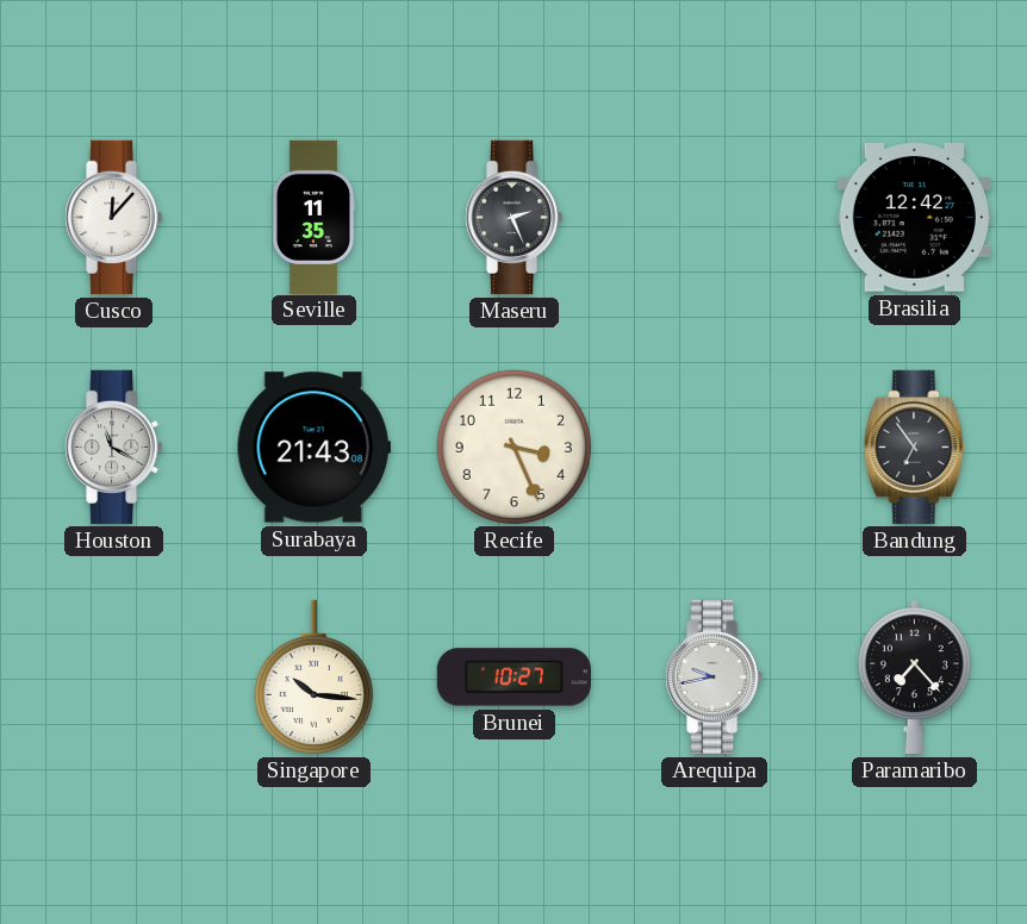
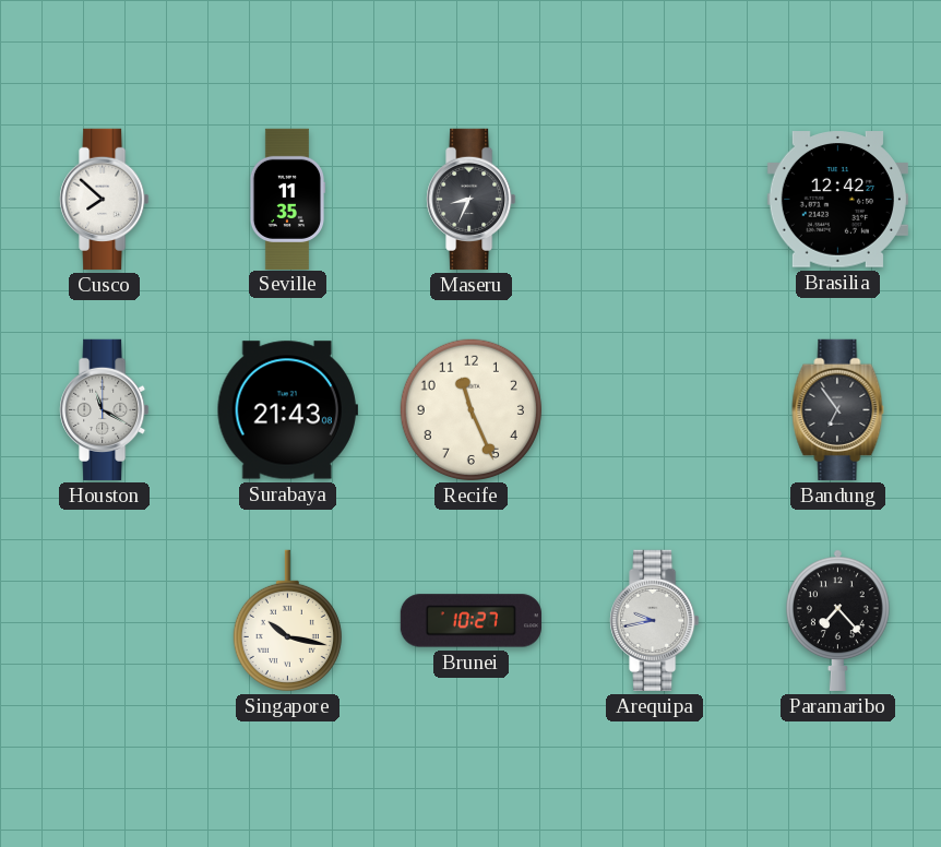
Cusco: 12:07 -> 7:52 (105, 199)
Maseru: 2:26 -> 8:34 (472, 199)
Recife: 3:26 -> 11:26 (470, 409)
Singapore: 10:16 -> 10:17 (287, 620)
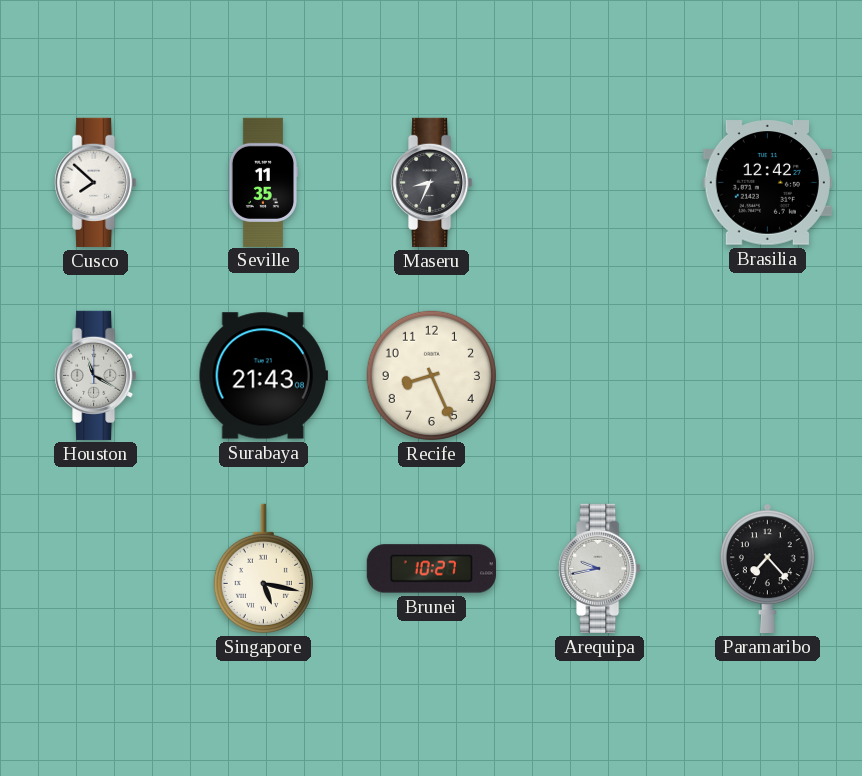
Recife: 11:26 -> 8:26 (431, 375)
Bandung: 6:54 -> none (838, 409)
Singapore: 10:17 -> 5:17 (263, 568)
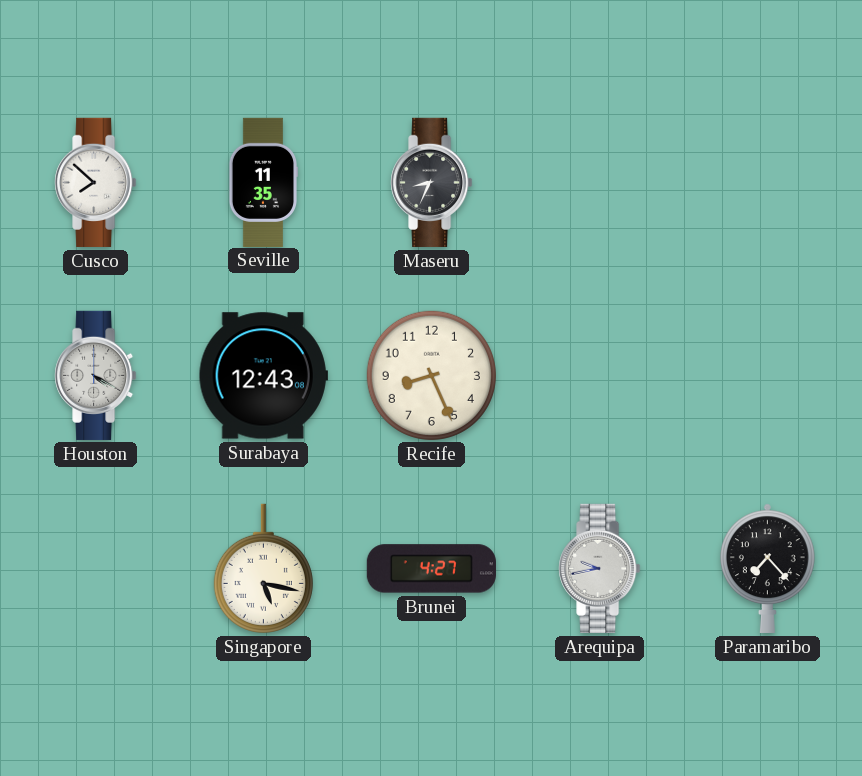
Brasilia: 12:42 -> none (767, 183)
Houston: 11:20 -> 4:20 (96, 375)
Surabaya: 21:43 -> 12:43 (263, 376)
Brunei: 10:27 -> 4:27 (431, 569)
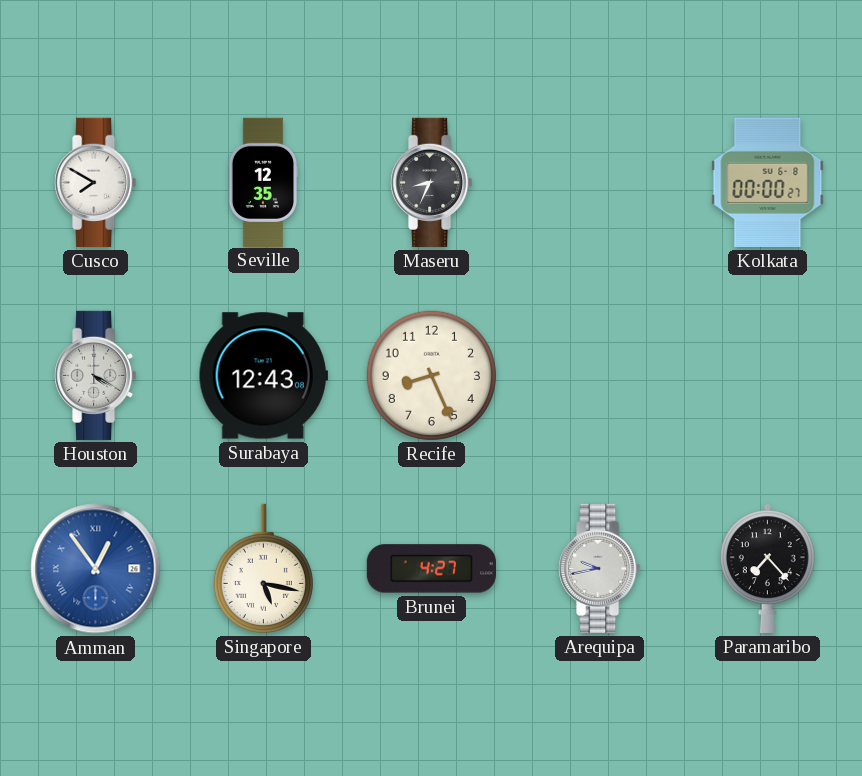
Cusco: 7:52 -> 7:50 (96, 182)
Seville: 11:35 -> 12:35 (262, 182)
Kolkata: none -> 00:00 (768, 182)
Amman: none -> 12:54 (96, 569)
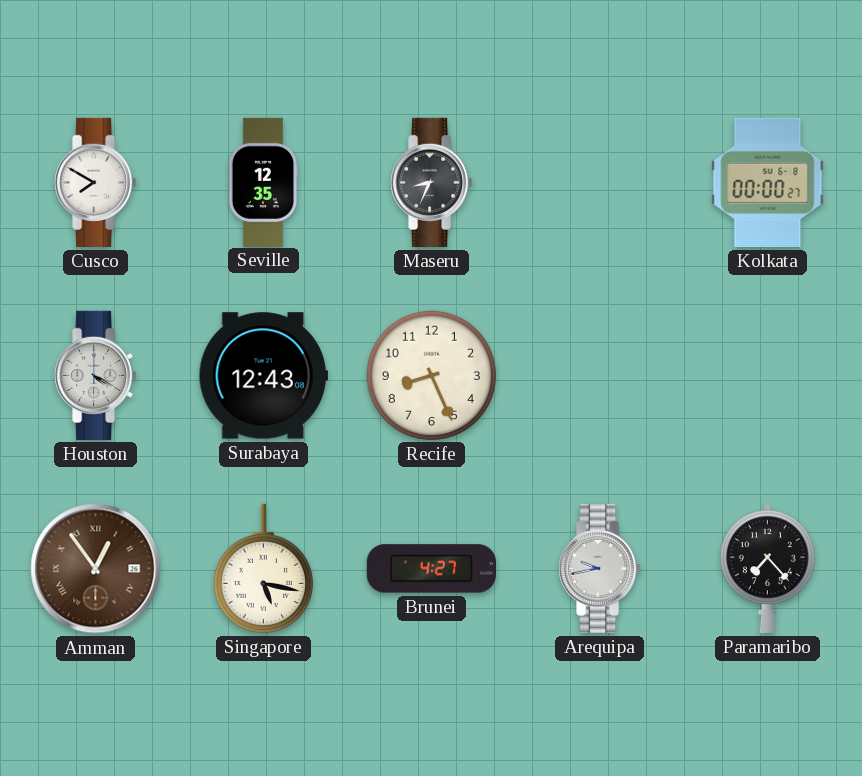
Amman dial: blue -> brown (96, 569)
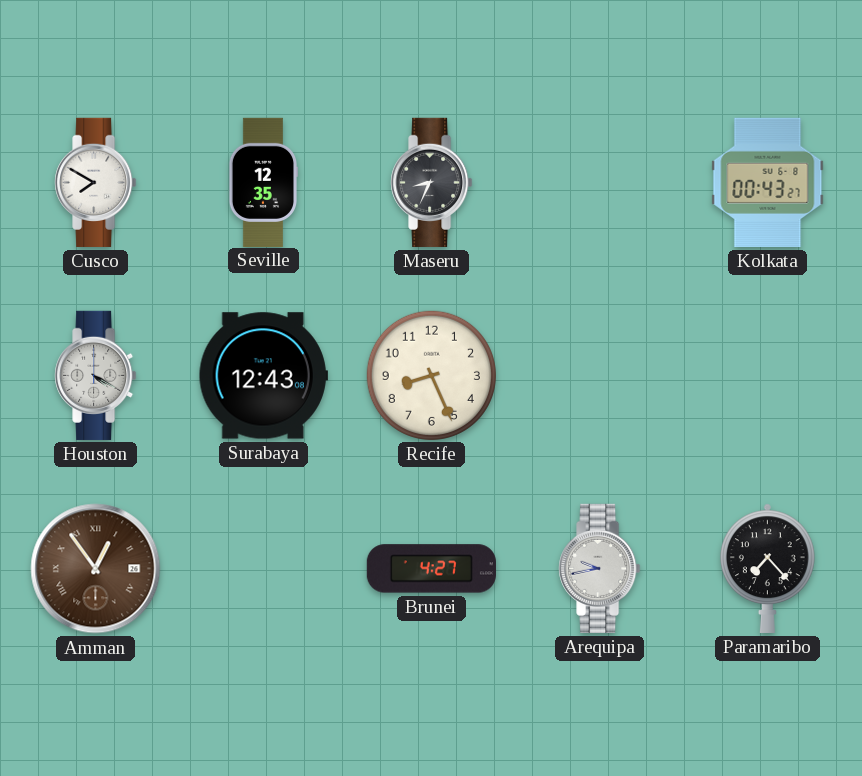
Kolkata: 00:00 -> 00:43 (768, 182)
Singapore: 5:17 -> none (263, 568)
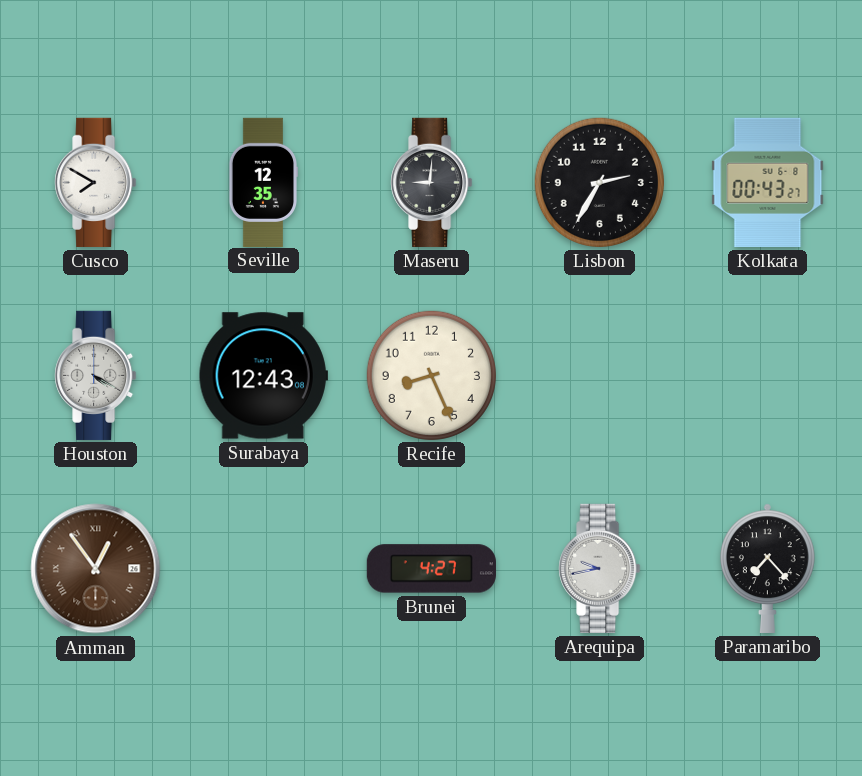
Maseru: 8:34 -> 9:01 (432, 182)
Lisbon: none -> 2:35 (599, 182)
